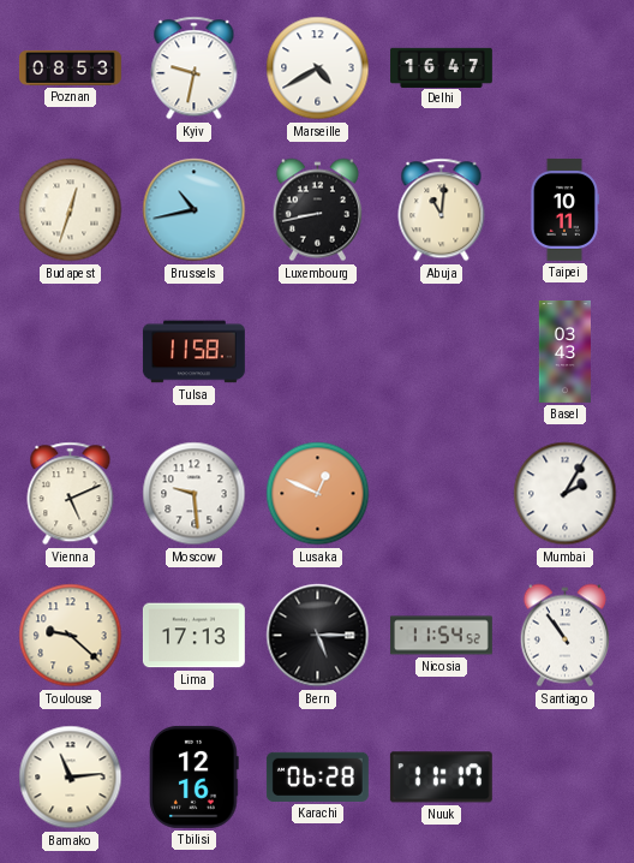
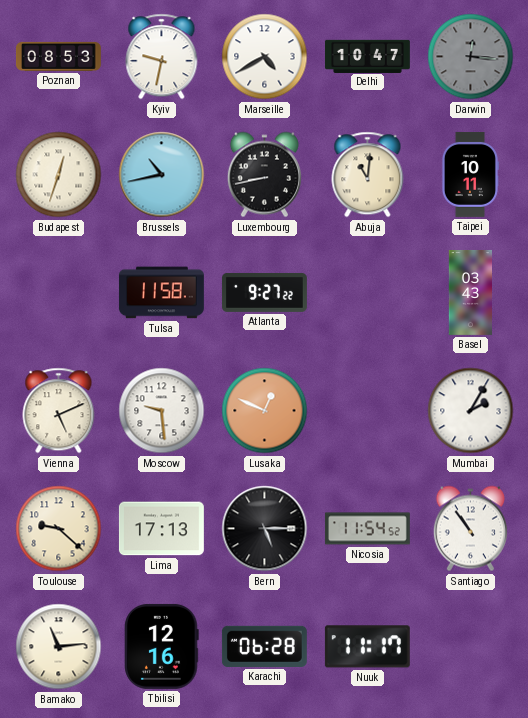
Delhi: 16:47 -> 10:47 (367, 56)
Darwin: none -> 12:16 (471, 57)
Atlanta: none -> 9:27 (264, 292)
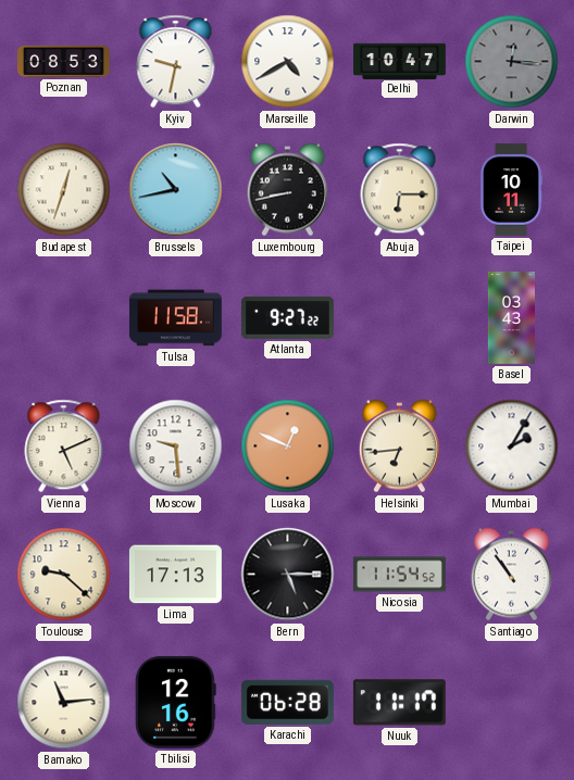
Abuja: 11:01 -> 6:15 (400, 190)
Helsinki: none -> 6:44 (399, 446)
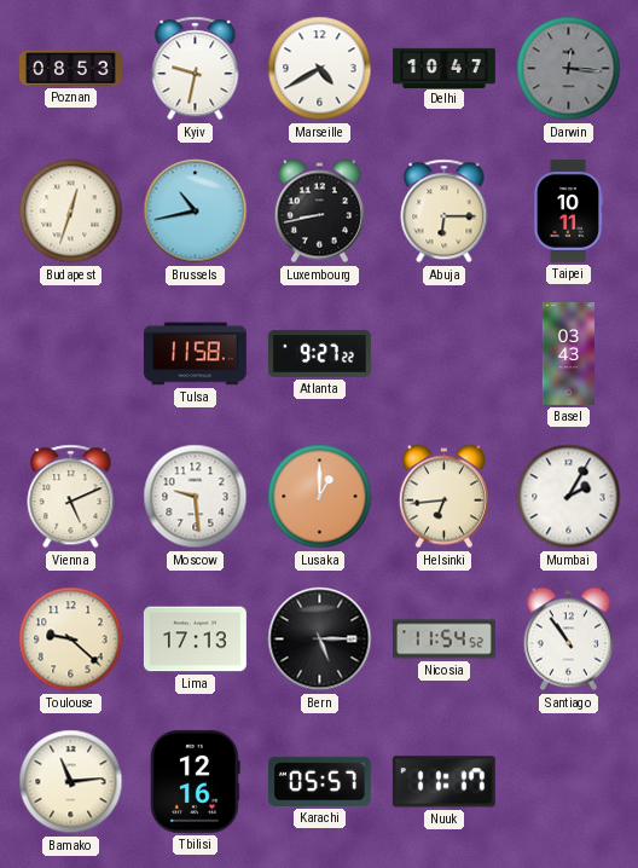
Lusaka: 12:49 -> 1:00 (320, 497)
Karachi: 06:28 -> 05:57 (319, 781)
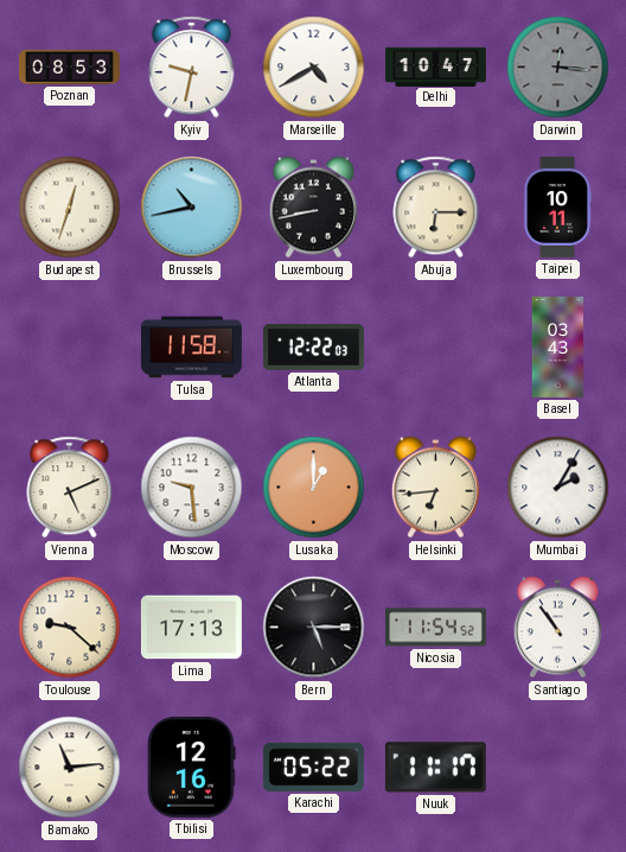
Atlanta: 9:27 -> 12:22 (313, 346)
Karachi: 05:57 -> 05:22 (313, 767)
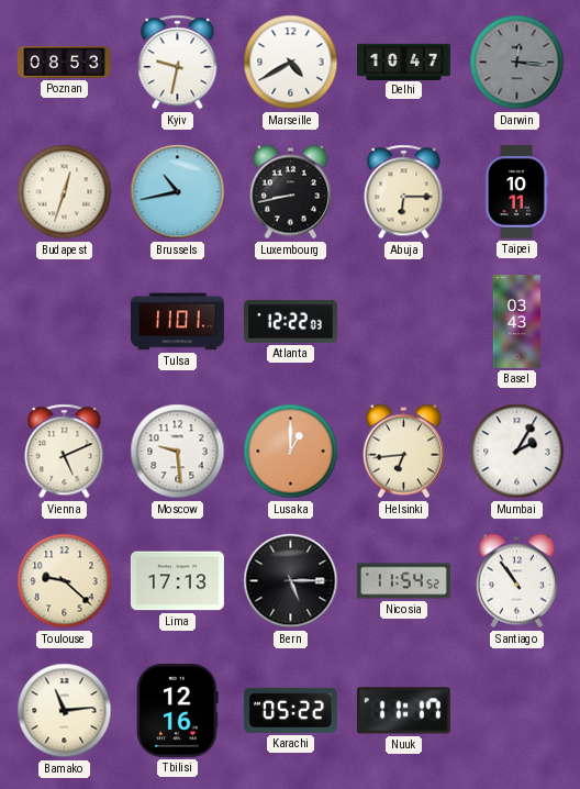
Tulsa: 11:58 -> 11:01 (177, 322)
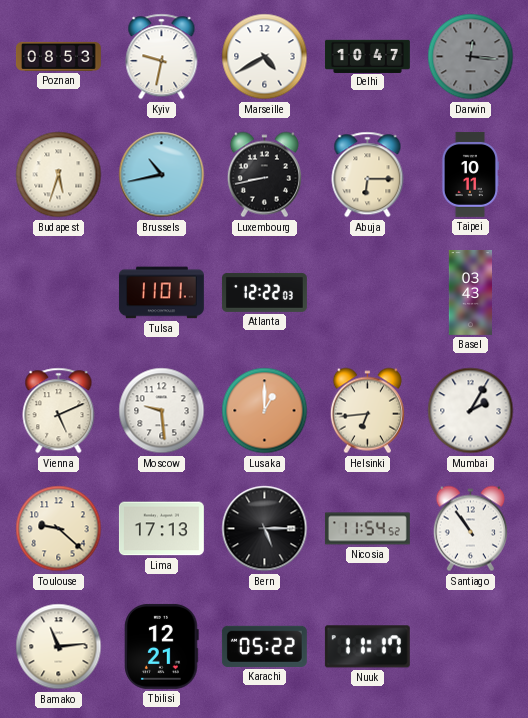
Budapest: 12:33 -> 5:33 (59, 175)
Tbilisi: 12:16 -> 12:21 (162, 646)
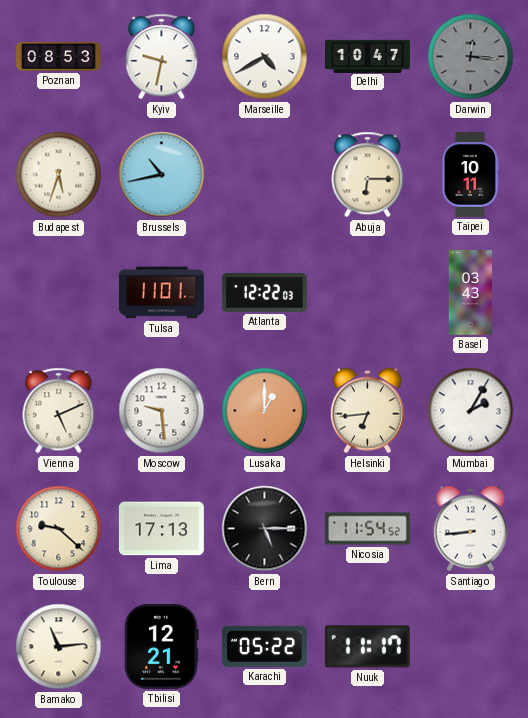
Luxembourg: 8:43 -> none (264, 175)
Santiago: 10:54 -> 8:44 (470, 529)
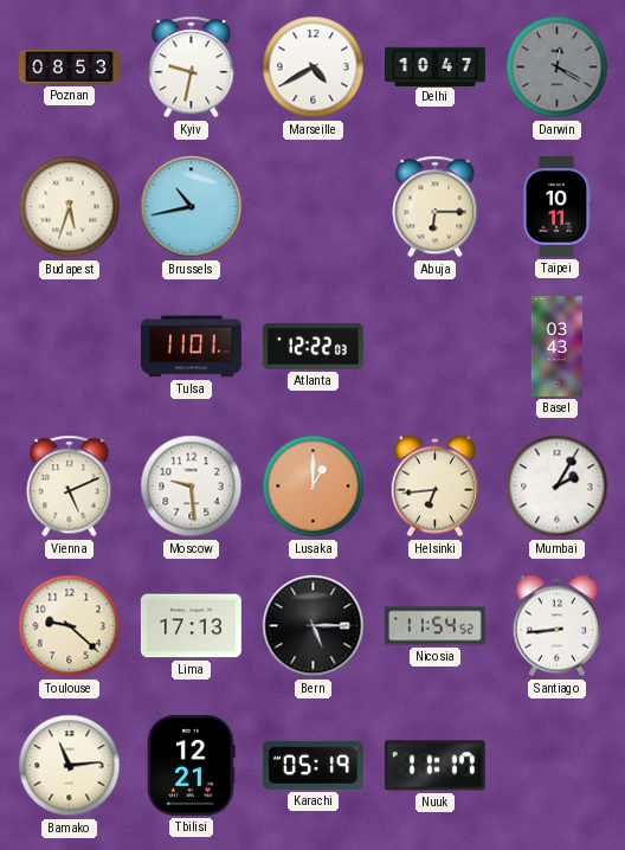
Darwin: 12:16 -> 12:20 (558, 67)
Karachi: 05:22 -> 05:19 (312, 765)
